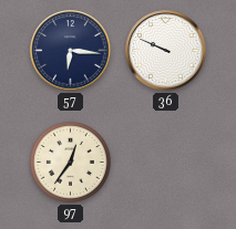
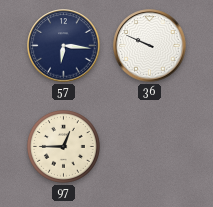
97: 12:36 -> 12:45 (63, 146)
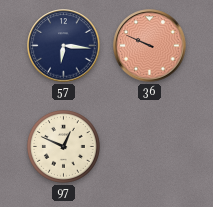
36 dial: white -> salmon (150, 46)
97: 12:45 -> 12:49 (63, 146)
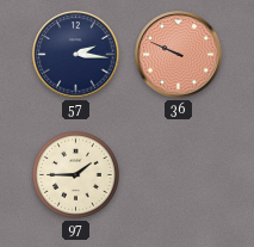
57: 6:16 -> 2:16 (76, 55)
97: 12:49 -> 1:45 (75, 174)
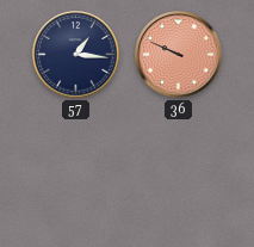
57: 2:16 -> 1:16 (76, 55)
97: 1:45 -> none (75, 174)
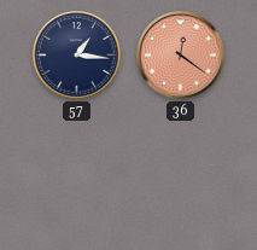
36: 9:49 -> 12:21 (181, 56)
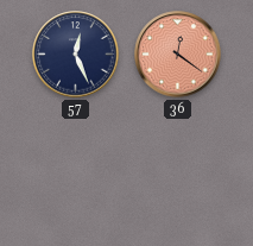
57: 1:16 -> 12:26 (76, 55)
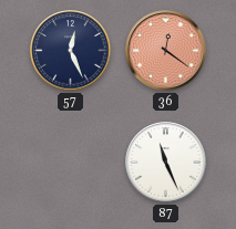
87: none -> 11:26 (166, 163)
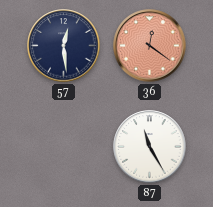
57: 12:26 -> 12:29 (64, 46)
87: 11:26 -> 11:25 (150, 147)
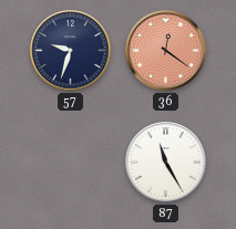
57: 12:29 -> 9:33 (71, 51)
